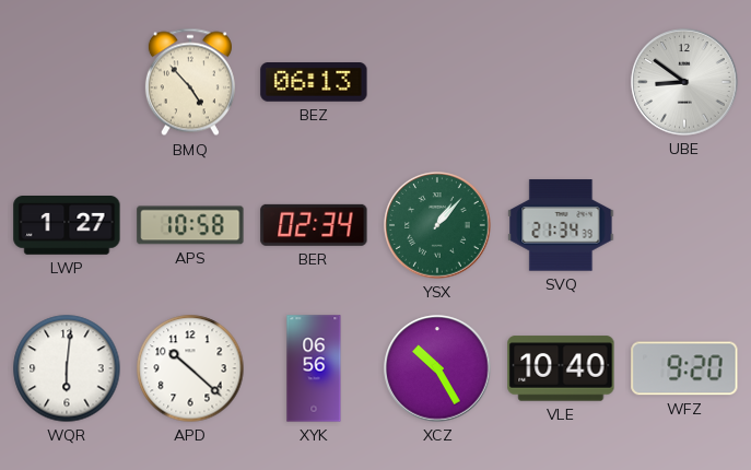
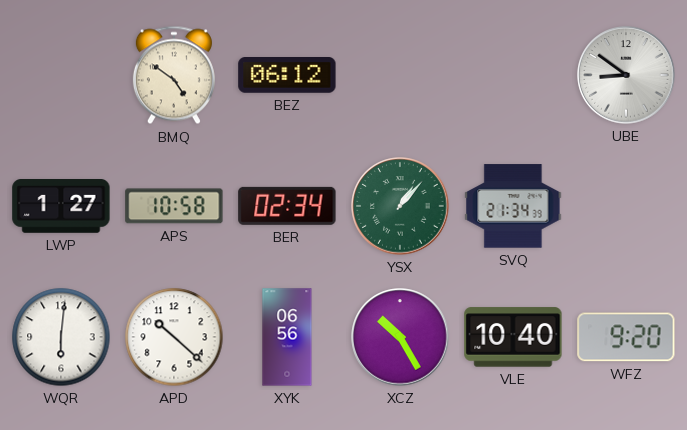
BMQ: 4:53 -> 4:51 (174, 75)
BEZ: 06:13 -> 06:12 (287, 76)
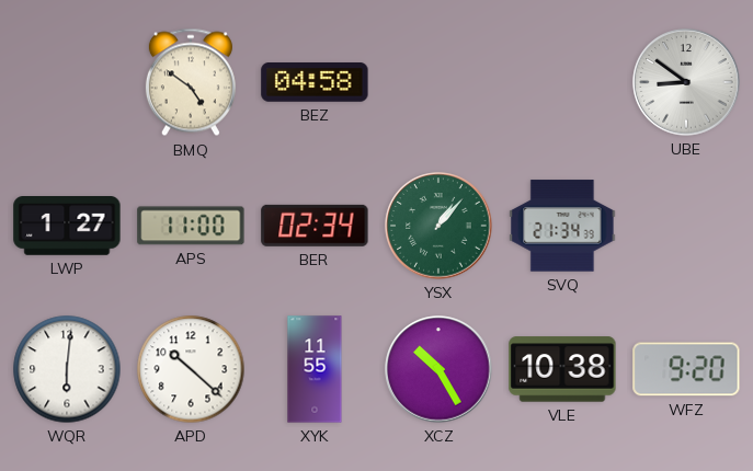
BEZ: 06:12 -> 04:58 (315, 83)
APS: 10:58 -> 11:00 (191, 226)
XYK: 06:56 -> 11:55 (315, 369)
VLE: 10:40 -> 10:38 (562, 369)
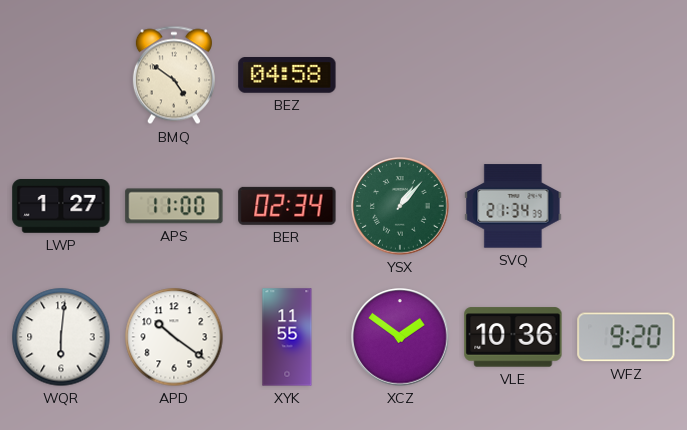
UBE: 8:51 -> none (686, 82)
APD: 10:22 -> 10:21 (174, 337)
XCZ: 10:25 -> 1:51 (400, 337)
VLE: 10:38 -> 10:36 (513, 337)
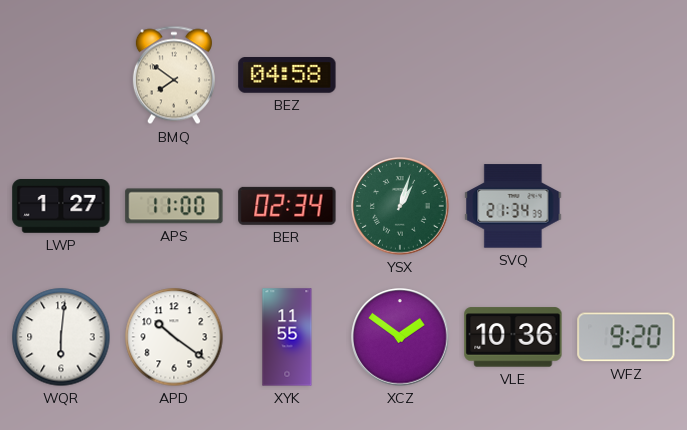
BMQ: 4:51 -> 7:51 (174, 75)
YSX: 1:07 -> 1:03 (400, 206)
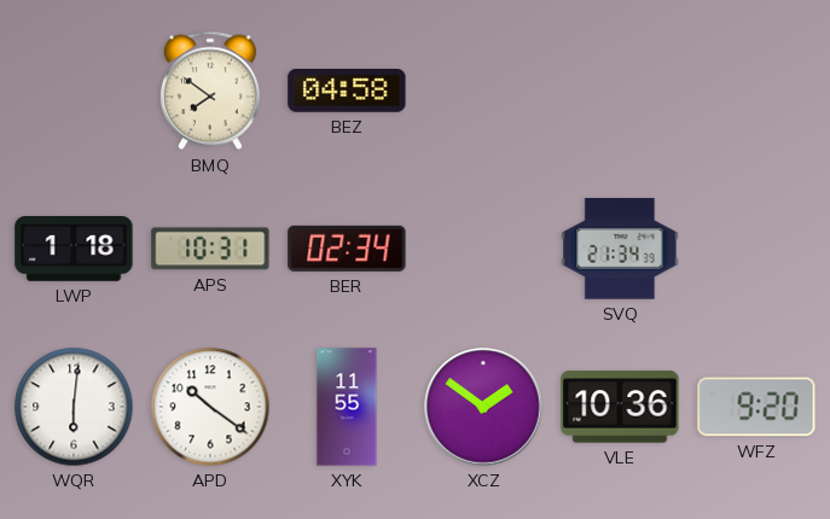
LWP: 1:27 -> 1:18 (74, 249)
APS: 11:00 -> 10:31 (210, 249)
YSX: 1:03 -> none (400, 206)
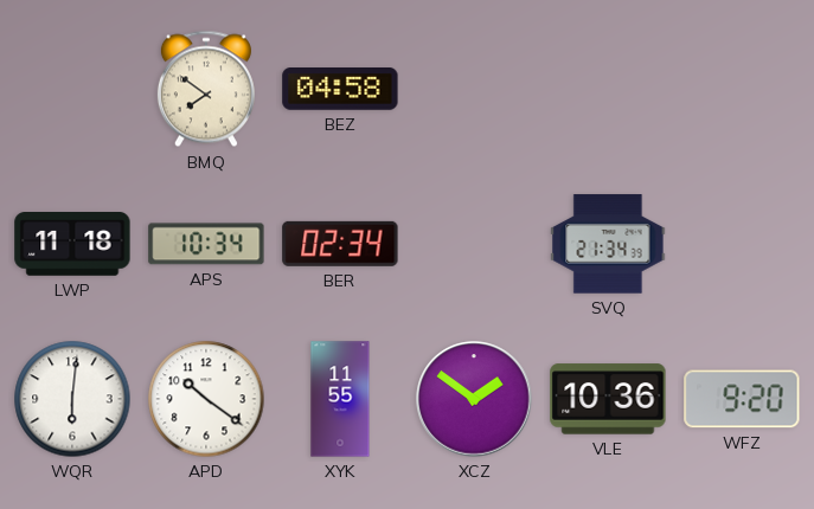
LWP: 1:18 -> 11:18 (72, 244)
APS: 10:31 -> 10:34 (206, 244)
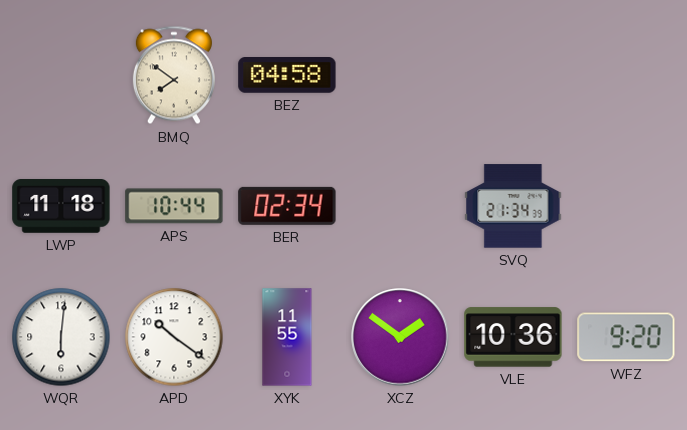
APS: 10:34 -> 10:44 (174, 206)
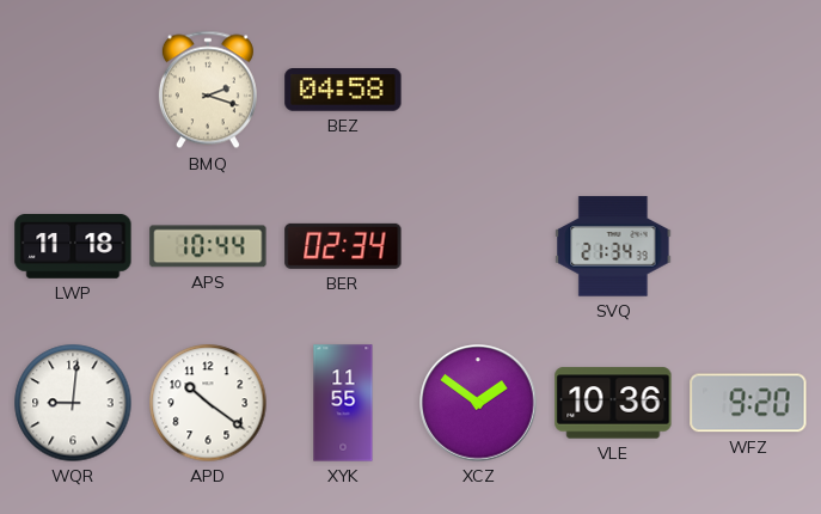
BMQ: 7:51 -> 2:18 (208, 90)
WQR: 6:01 -> 9:01 (73, 403)
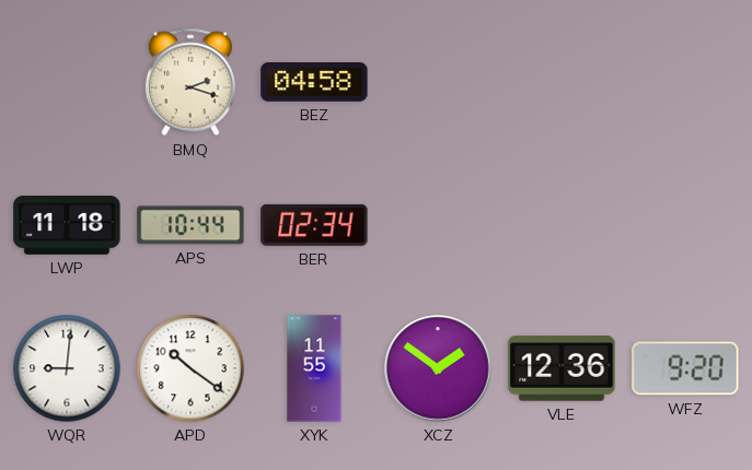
SVQ: 21:34 -> none (613, 246)
VLE: 10:36 -> 12:36 (562, 368)
